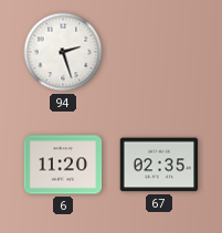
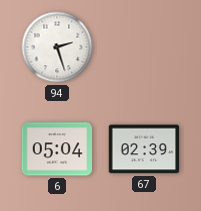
6: 11:20 -> 05:04 (57, 149)
67: 02:35 -> 02:39 (144, 149)
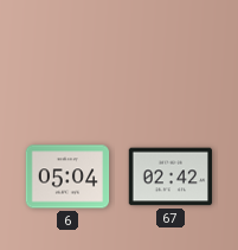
94: 2:27 -> none (57, 47)
67: 02:39 -> 02:42 (171, 177)
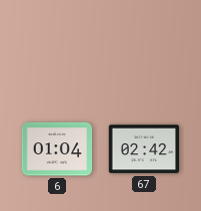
6: 05:04 -> 01:04 (57, 149)
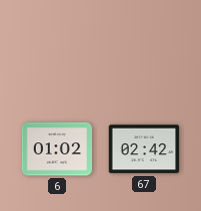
6: 01:04 -> 01:02 (57, 149)
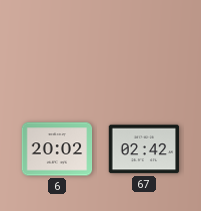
6: 01:02 -> 20:02 (57, 149)
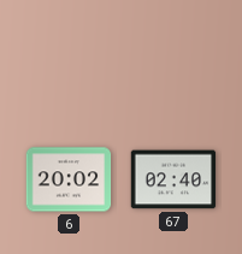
67: 02:42 -> 02:40 (173, 179)
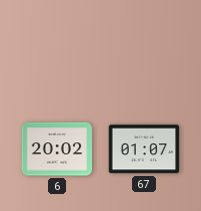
67: 02:40 -> 01:07 (144, 149)
